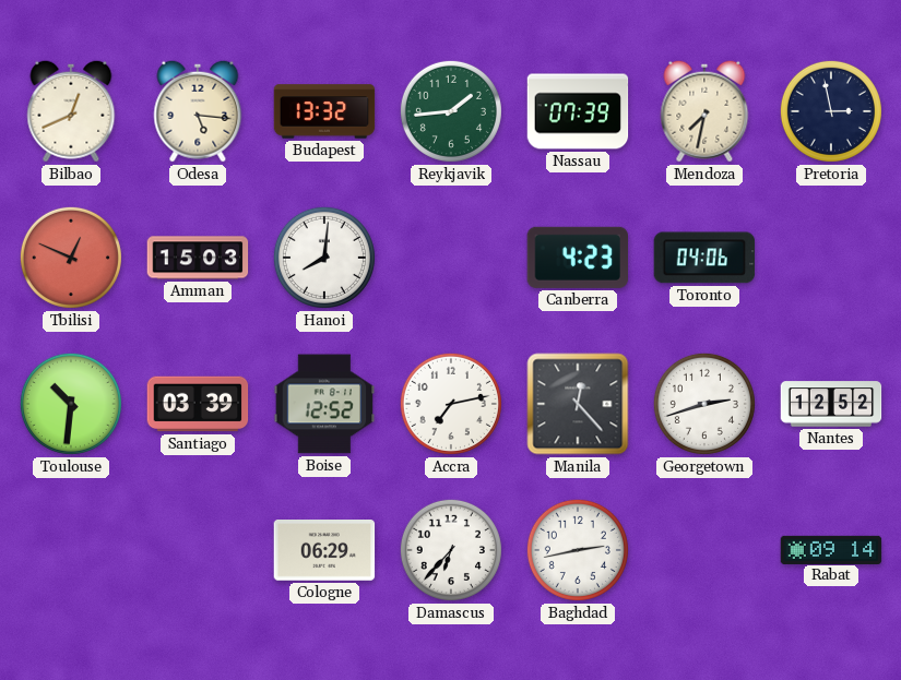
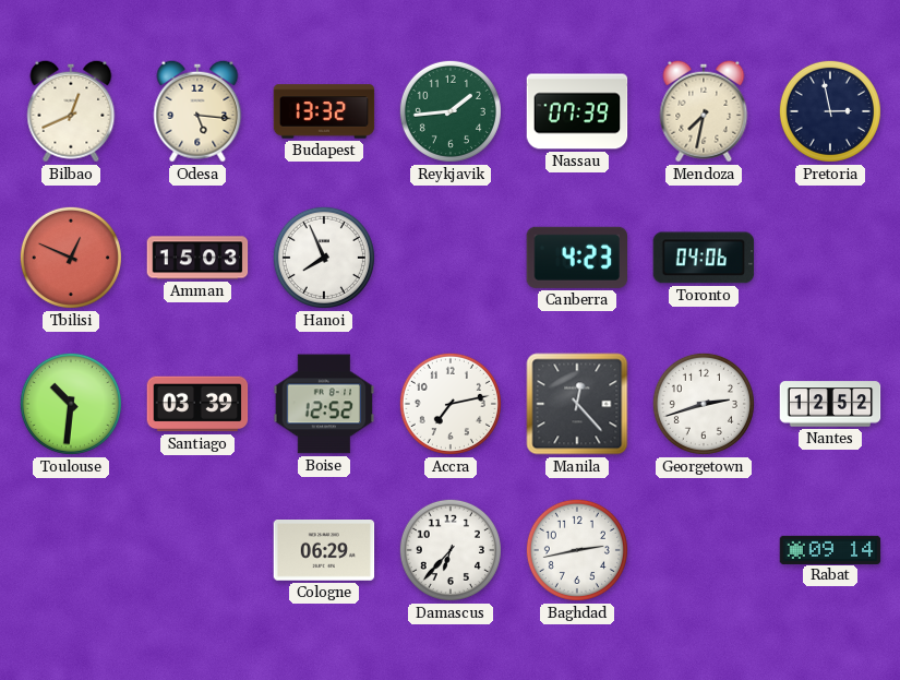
Hanoi: 8:01 -> 7:56 (324, 258)
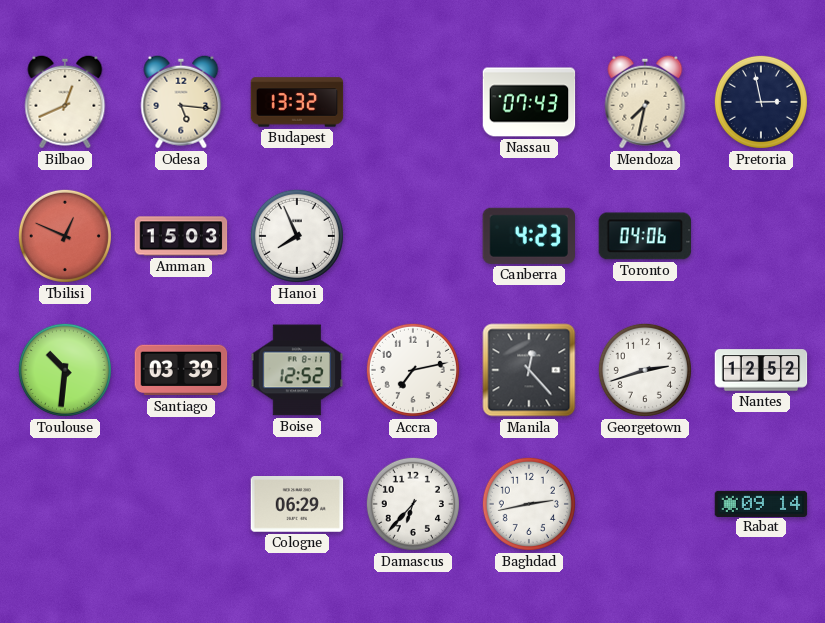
Reykjavik: 1:44 -> none (451, 111)
Nassau: 07:39 -> 07:43 (529, 102)
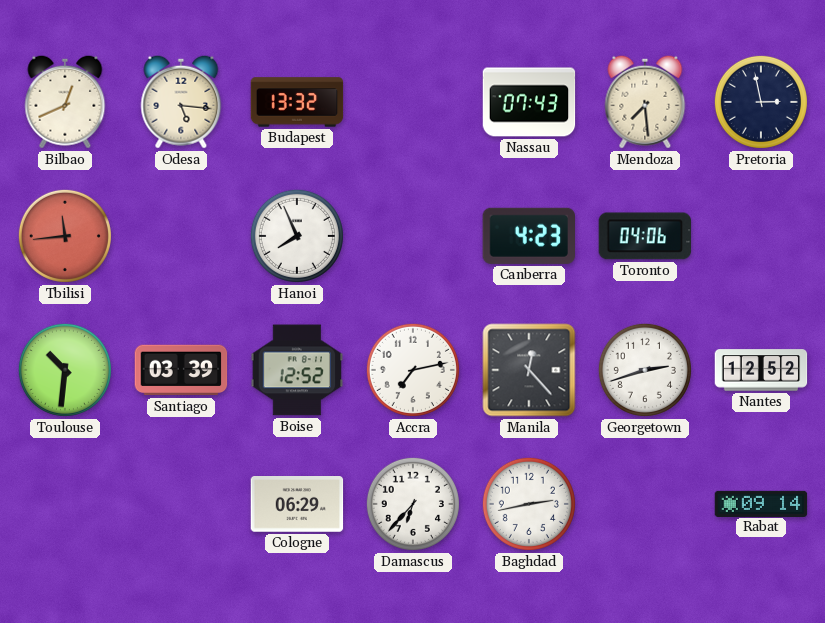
Mendoza: 7:32 -> 7:29 (645, 102)
Tbilisi: 12:49 -> 11:44 (65, 236)
Amman: 15:03 -> none (181, 236)
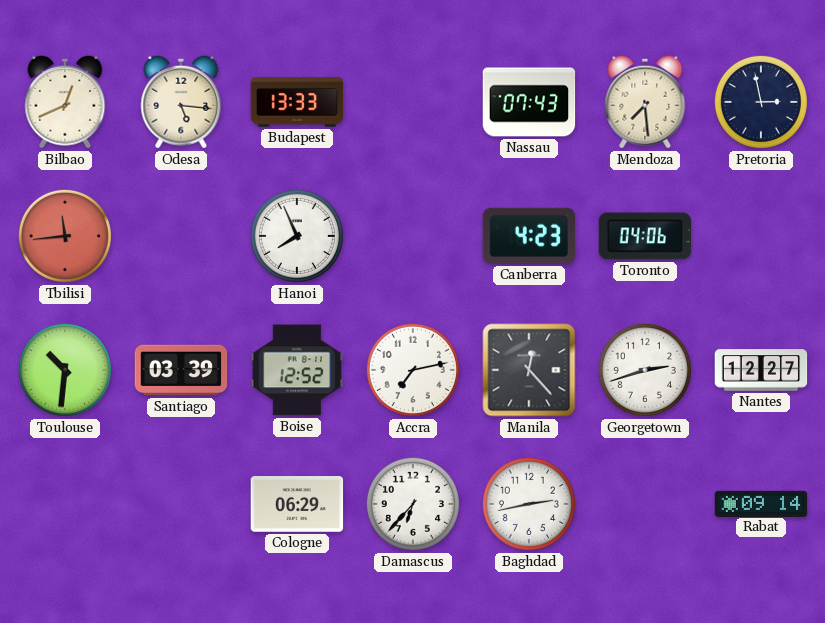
Budapest: 13:32 -> 13:33 (297, 102)
Nantes: 12:52 -> 12:27 (761, 370)
